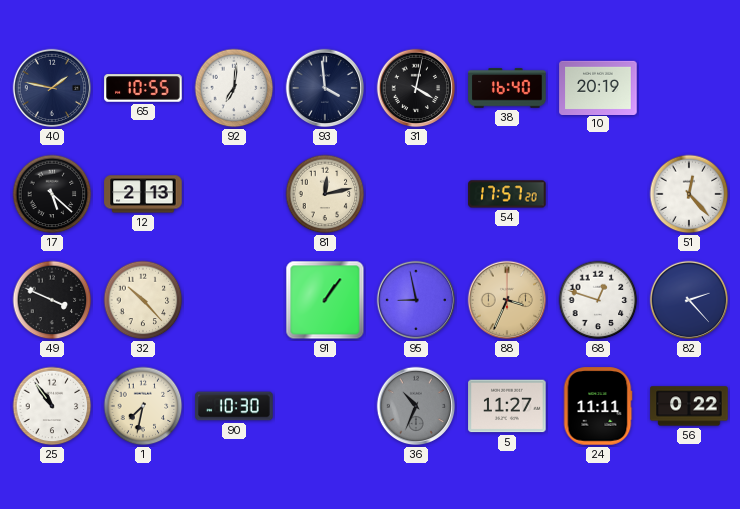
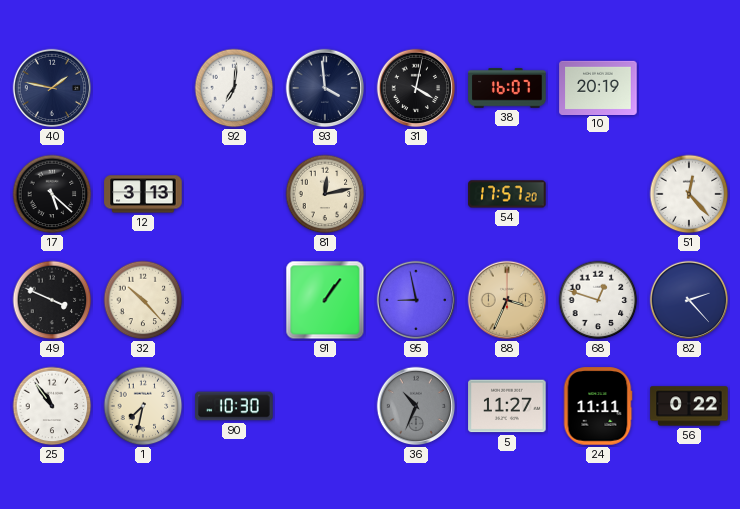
65: 10:55 -> none (143, 88)
38: 16:40 -> 16:07 (507, 88)
12: 2:13 -> 3:13 (143, 194)
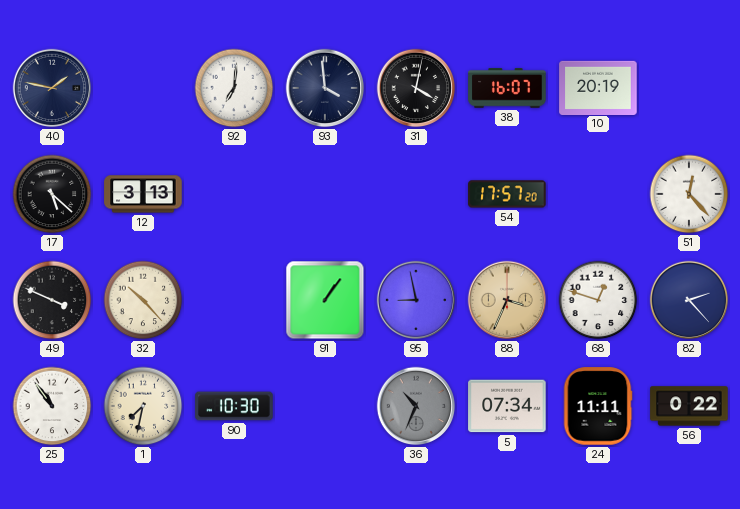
81: 12:13 -> none (325, 194)
5: 11:27 -> 07:34 (507, 406)
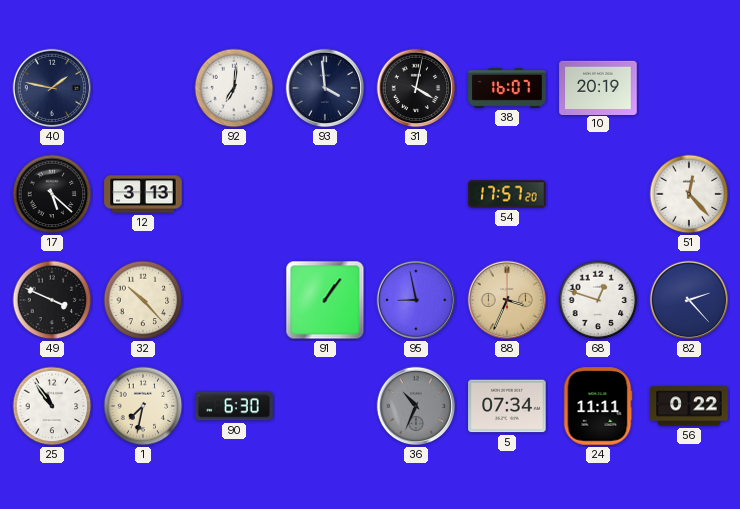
90: 10:30 -> 6:30 (234, 406)
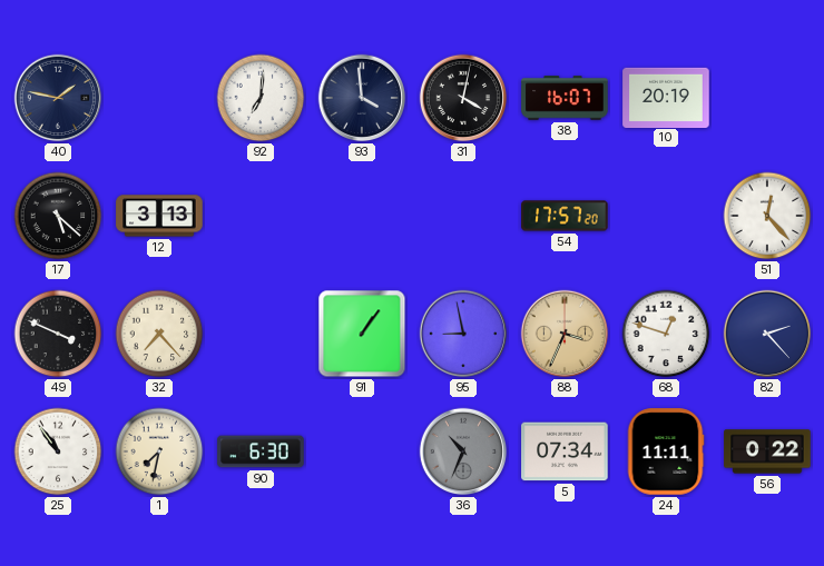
32: 10:23 -> 7:23 (159, 334)
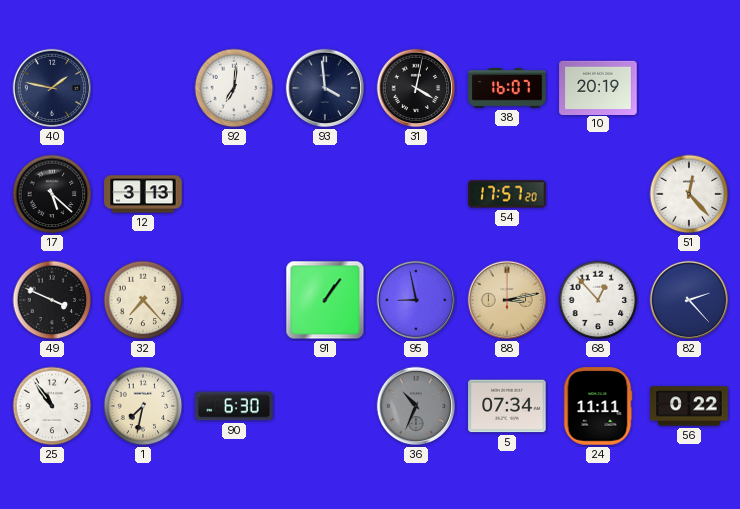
88: 3:34 -> 3:13 (507, 300)
68: 12:48 -> 12:53 (598, 300)
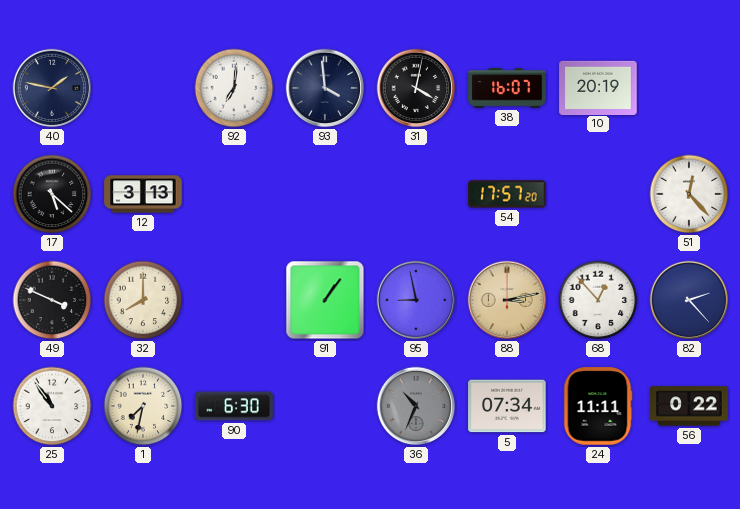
32: 7:23 -> 8:00 (143, 300)
